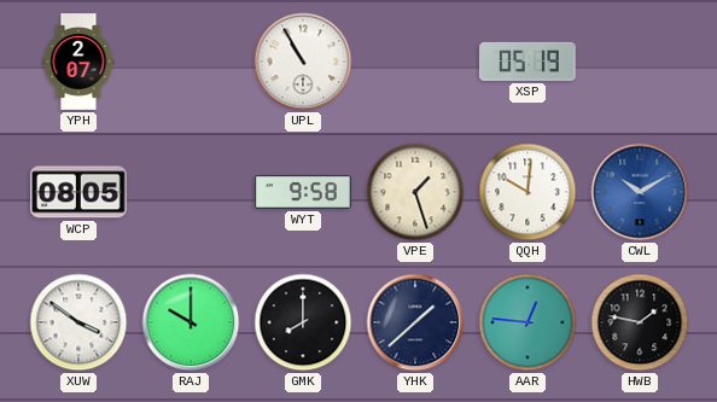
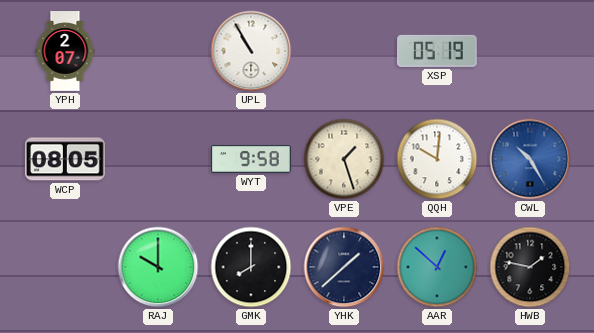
CWL: 10:10 -> 10:25 (530, 159)
XUW: 3:51 -> none (78, 322)
AAR: 12:46 -> 12:52 (437, 267)
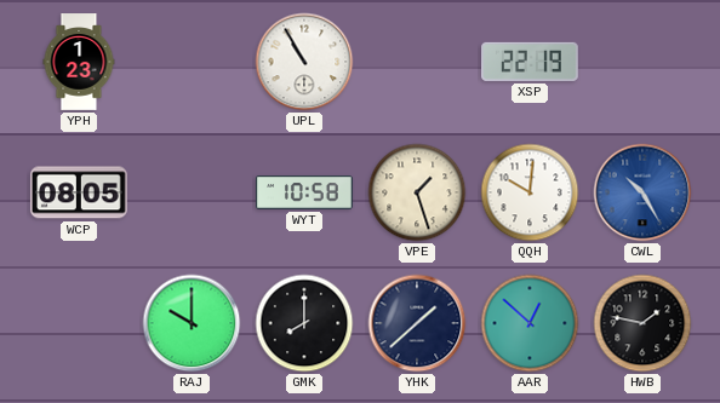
YPH: 2:07 -> 1:23 (79, 62)
XSP: 05:19 -> 22:19 (531, 62)
WYT: 9:58 -> 10:58 (305, 194)
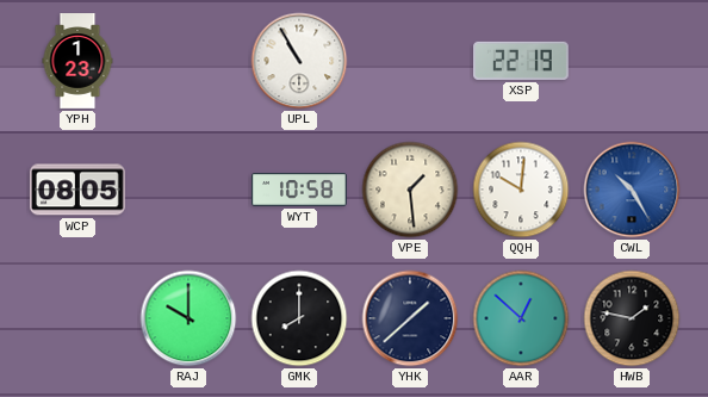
VPE: 1:27 -> 1:29 (410, 190)
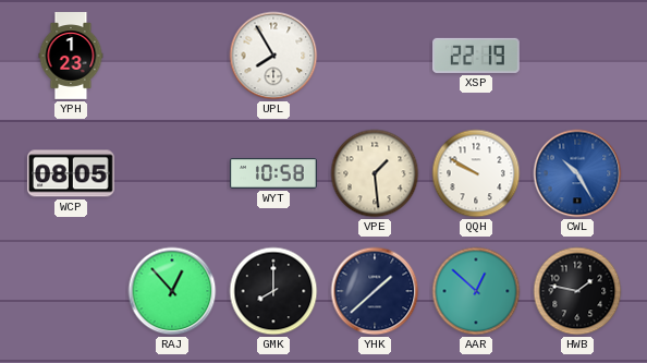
UPL: 10:55 -> 7:55 (273, 56)
QQH: 10:01 -> 9:50 (476, 173)
RAJ: 10:00 -> 12:53 (172, 291)
